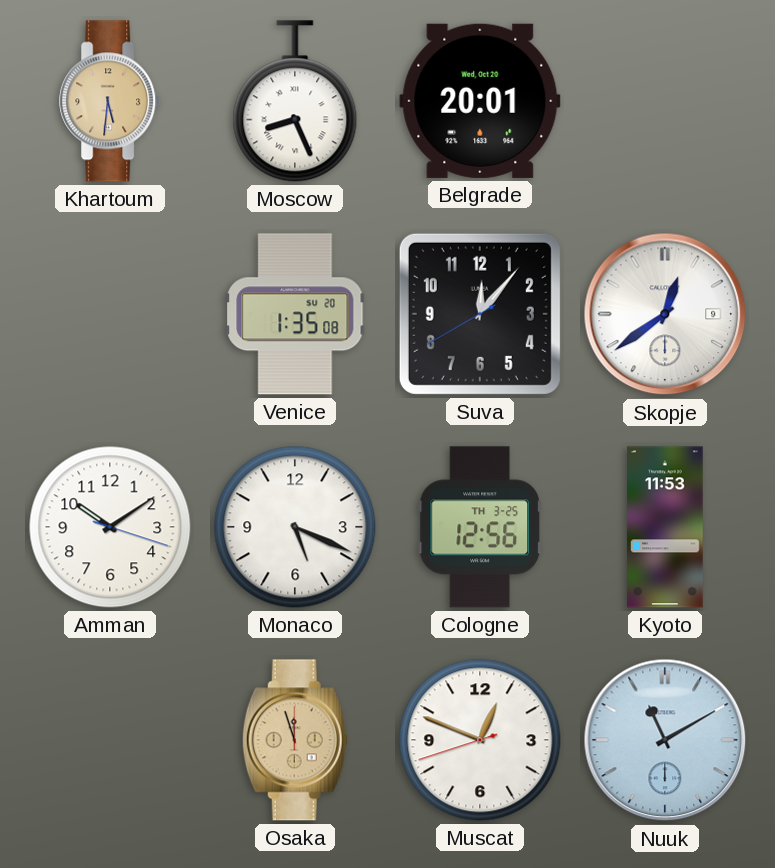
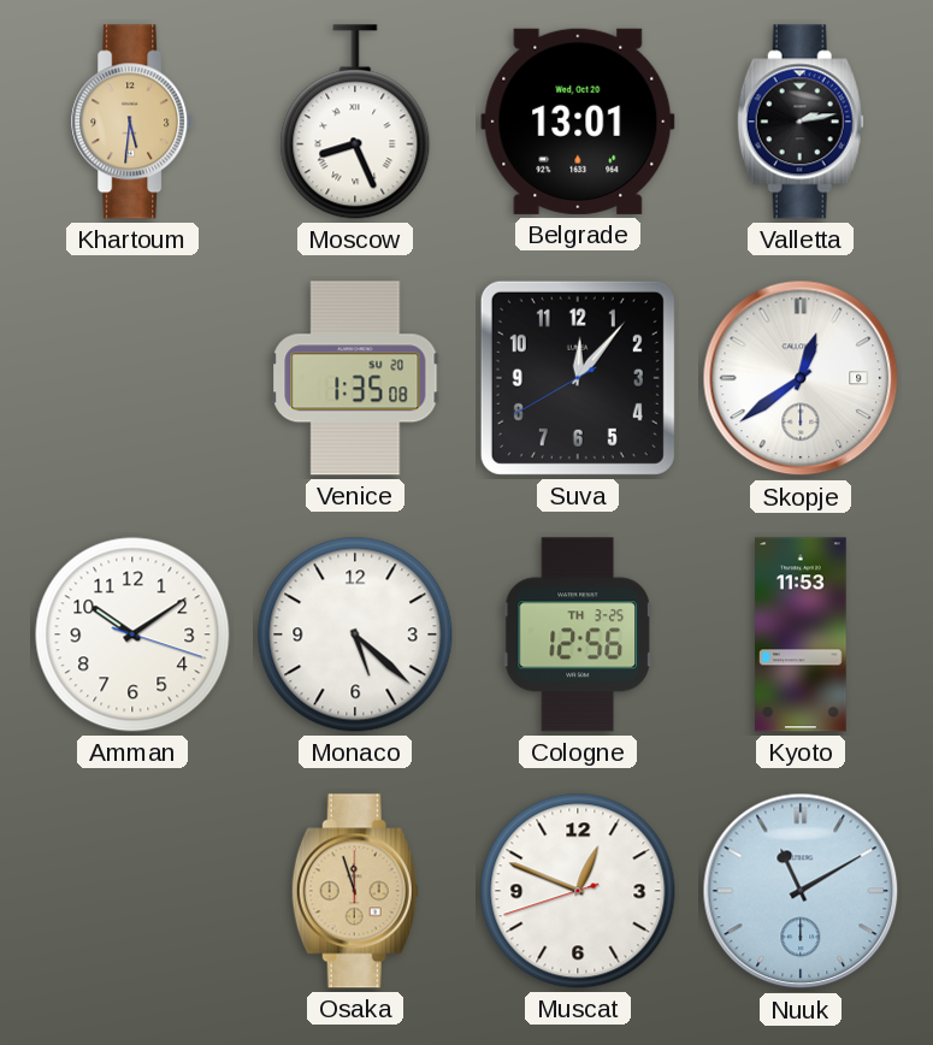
Belgrade: 20:01 -> 13:01 (578, 122)
Valletta: none -> 2:13 (801, 122)
Monaco: 5:19 -> 5:22 (355, 634)
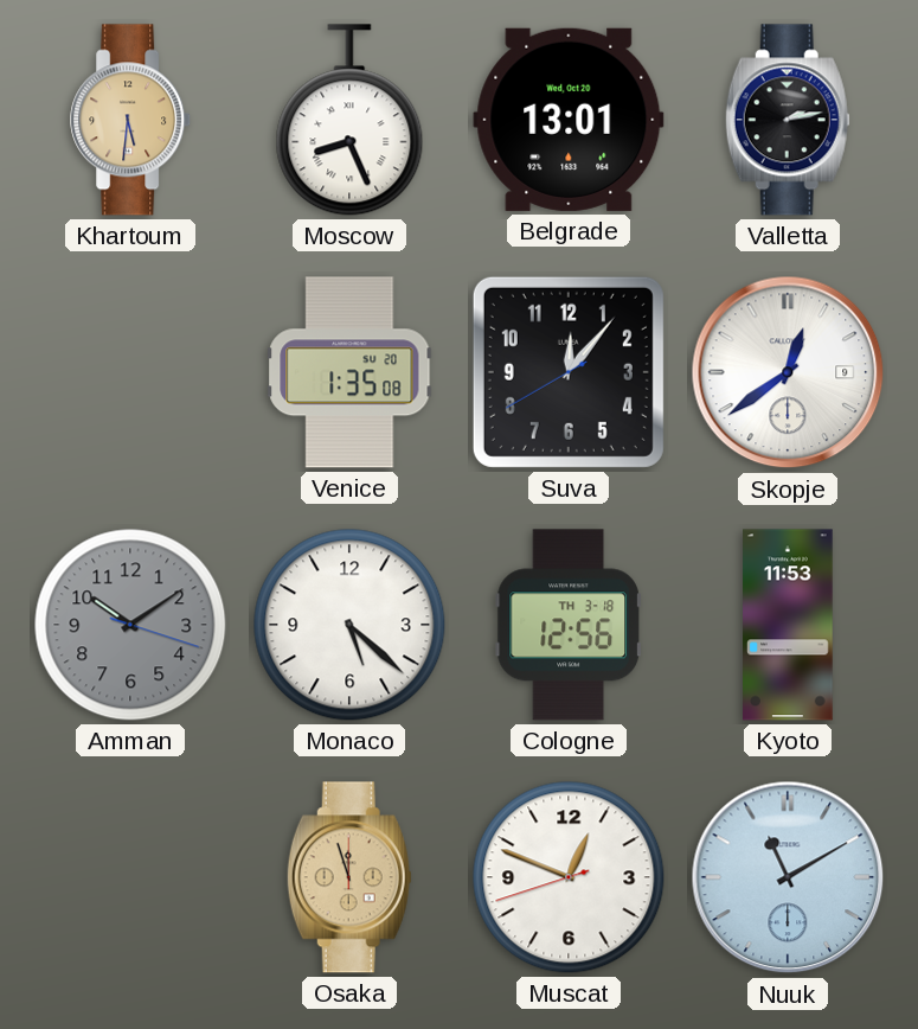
Amman dial: white -> grey (130, 625)
Cologne date: TH 3-25 -> TH 3-18 (569, 625)
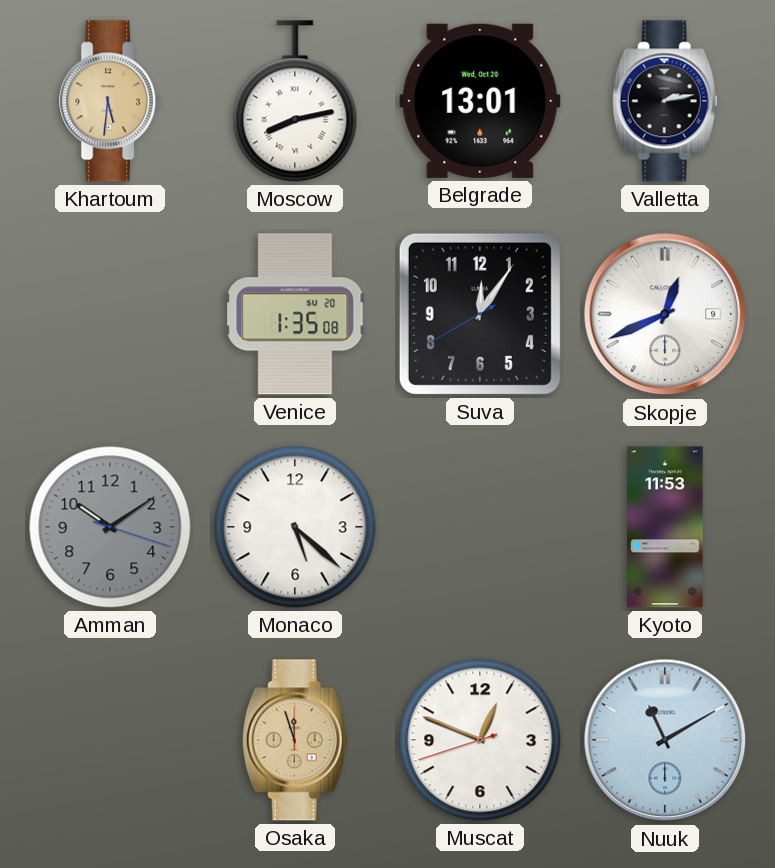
Moscow: 8:26 -> 8:13 (295, 101)
Suva: 12:06 -> 12:05 (480, 314)
Skopje: 12:39 -> 12:41 (665, 314)
Cologne: 12:56 -> none (569, 625)
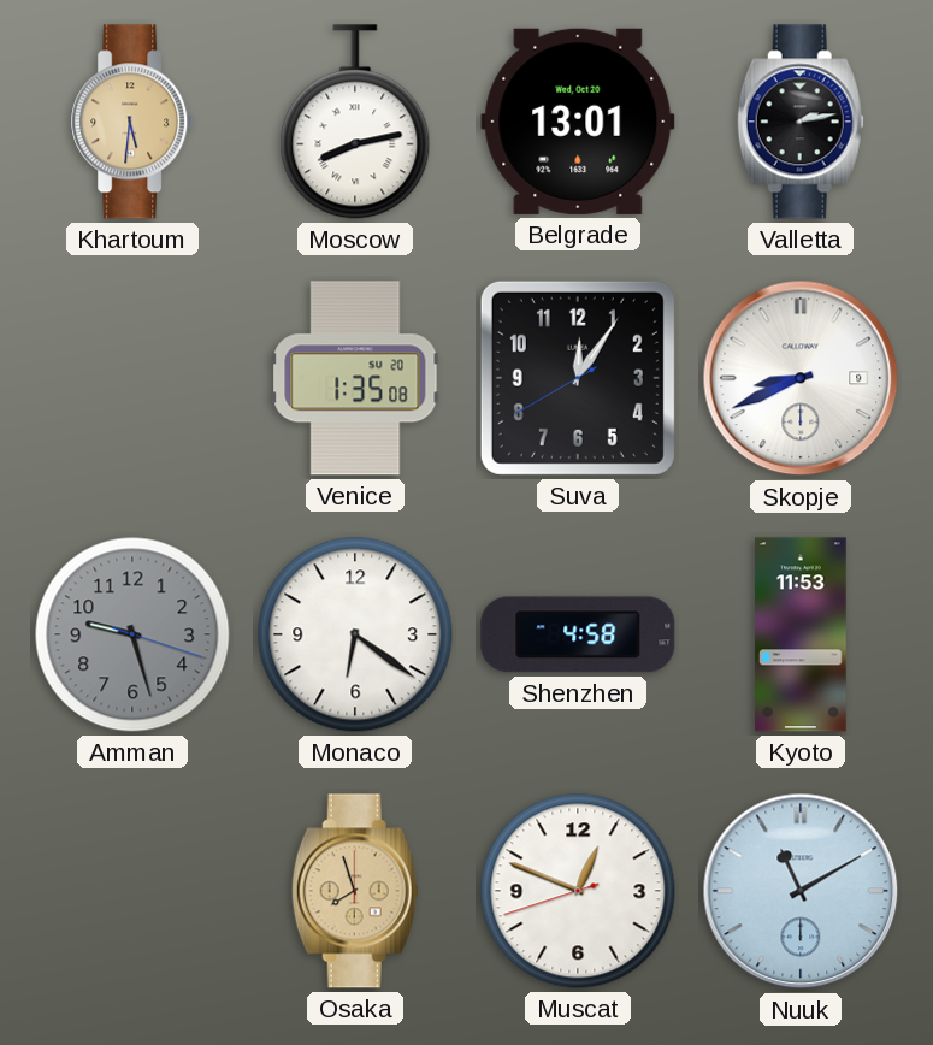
Skopje: 12:41 -> 8:41 (801, 378)
Amman: 10:09 -> 9:27 (132, 634)
Monaco: 5:22 -> 6:21 (355, 634)
Shenzhen: none -> 4:58 (578, 634)
Osaka: 11:57 -> 7:57 (355, 891)
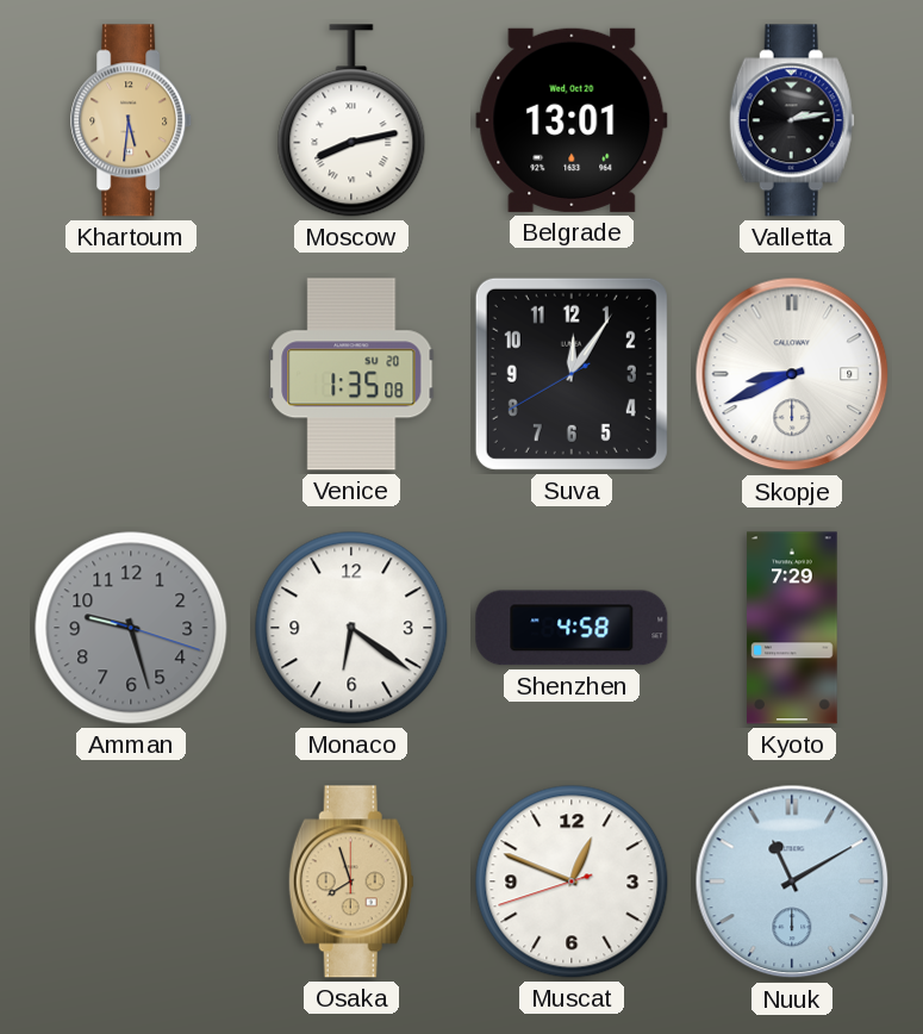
Kyoto: 11:53 -> 7:29 (792, 628)
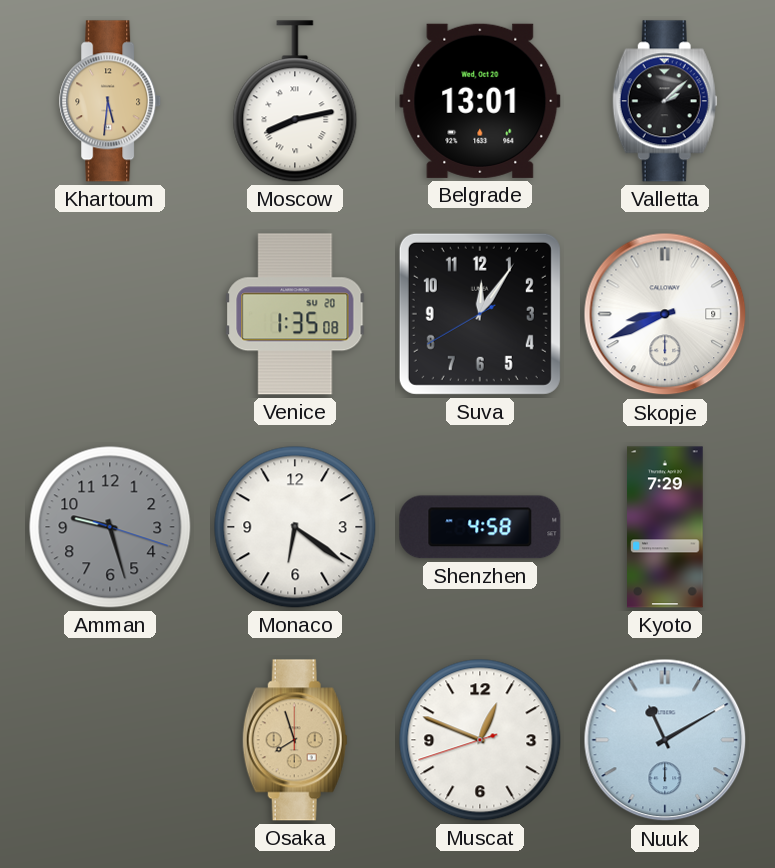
Valletta: 2:13 -> 2:08 (665, 101)
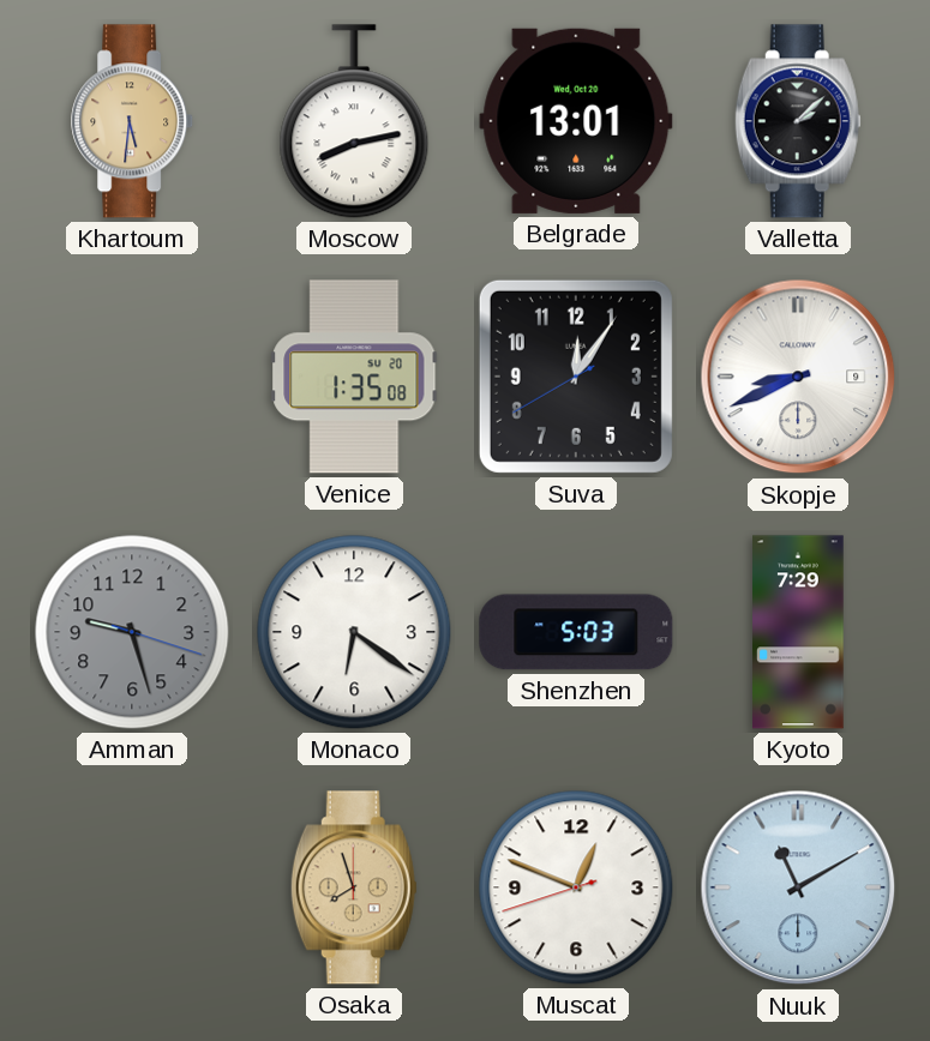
Shenzhen: 4:58 -> 5:03 (576, 632)
